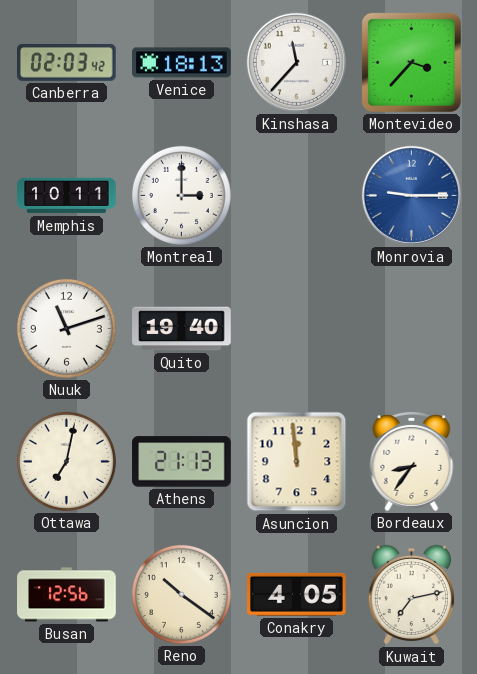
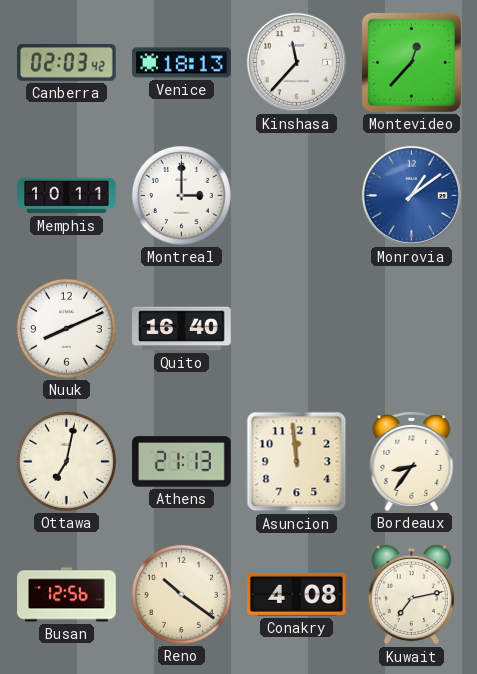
Montevideo: 3:37 -> 12:37 (411, 62)
Monrovia: 9:15 -> 1:09 (411, 195)
Nuuk: 11:12 -> 8:11 (66, 328)
Quito: 19:40 -> 16:40 (182, 329)
Conakry: 4:05 -> 4:08 (297, 594)
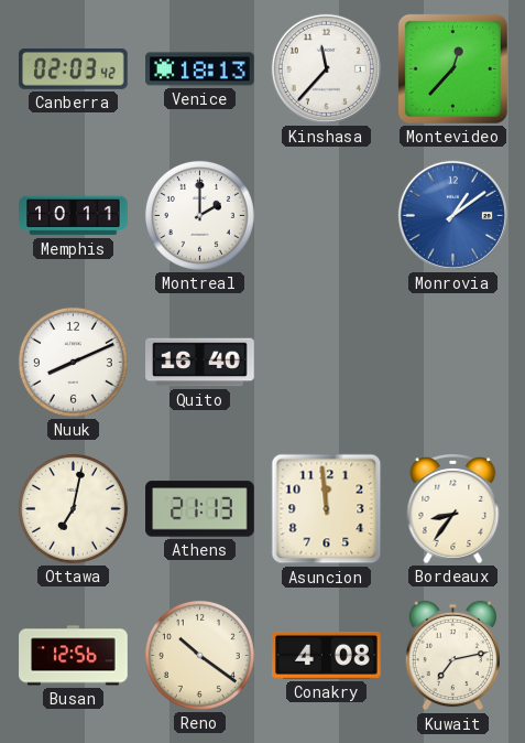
Montreal: 3:00 -> 2:00 (199, 215)
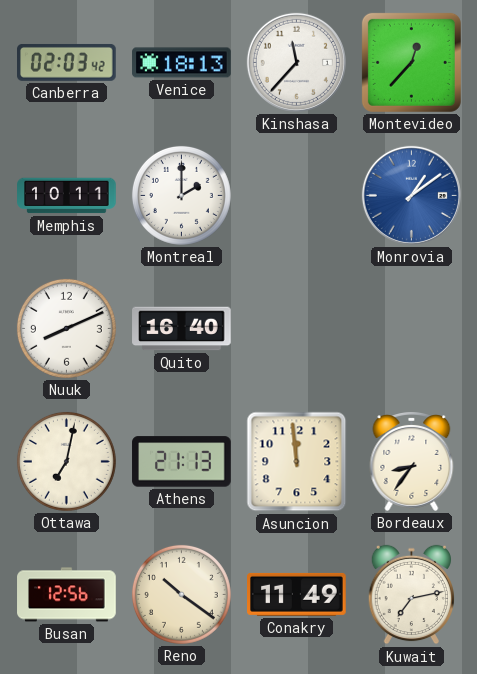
Conakry: 4:08 -> 11:49 (297, 594)
